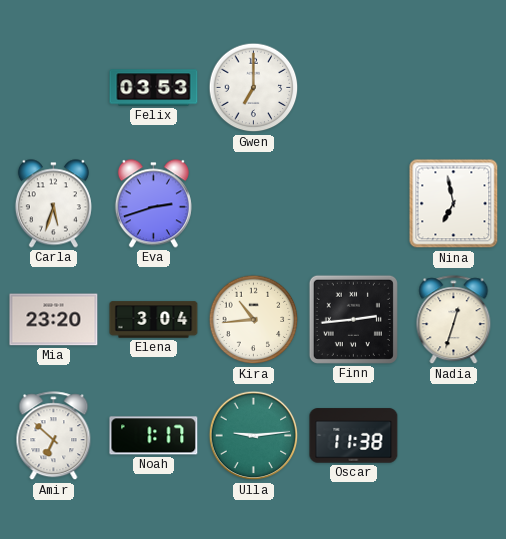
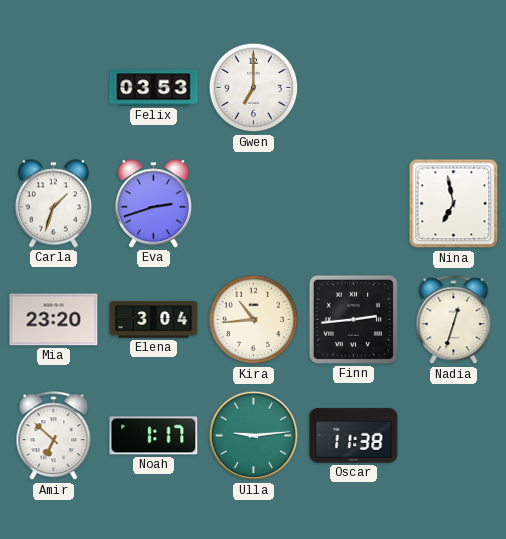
Carla: 5:33 -> 1:33 (53, 204)
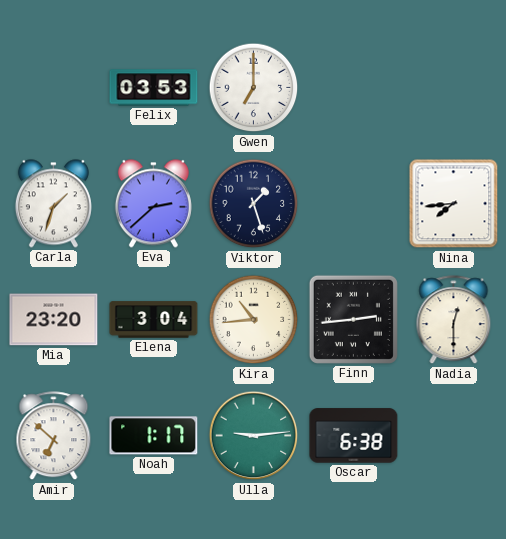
Eva: 2:42 -> 2:38 (153, 204)
Viktor: none -> 1:27 (254, 204)
Nina: 6:58 -> 7:44 (454, 204)
Nadia: 12:33 -> 12:30 (454, 320)
Oscar: 11:38 -> 6:38 (354, 436)
